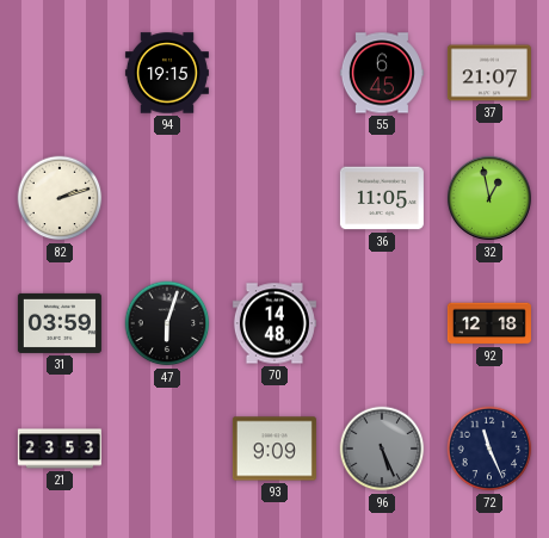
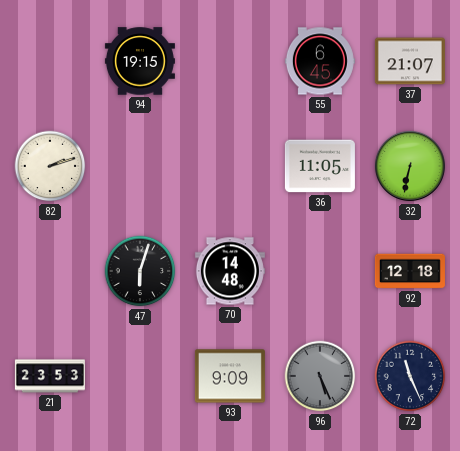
32: 12:58 -> 6:32 (410, 166)
31: 03:59 -> none (60, 323)
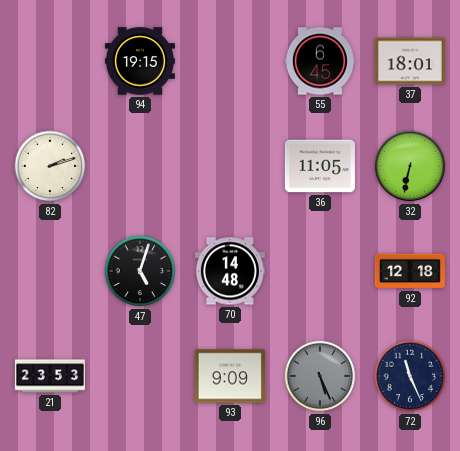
37: 21:07 -> 18:01 (410, 61)
47: 6:03 -> 5:03 (140, 271)
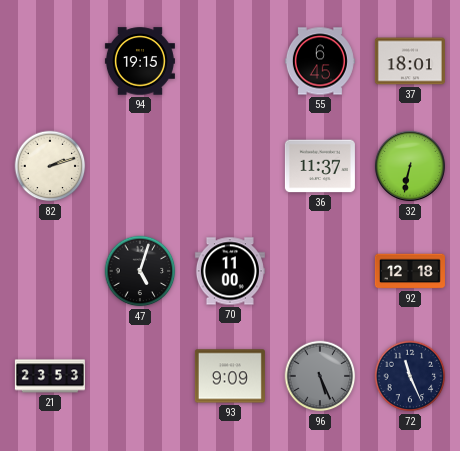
36: 11:05 -> 11:37 (320, 166)
70: 14:48 -> 11:00 (230, 271)
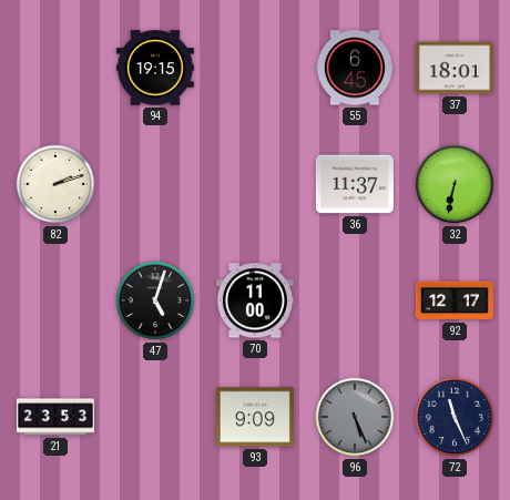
92: 12:18 -> 12:17 (455, 300)
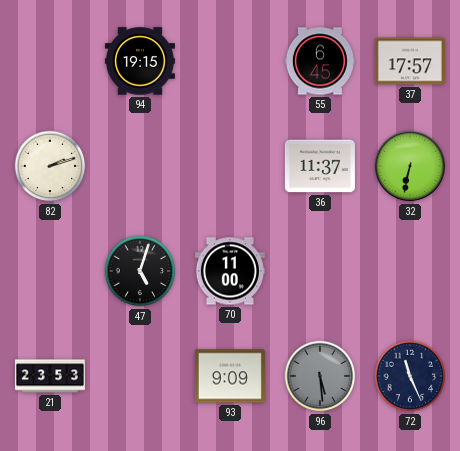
37: 18:01 -> 17:57 (410, 61)
92: 12:17 -> none (455, 300)
96: 5:26 -> 5:29 (320, 376)
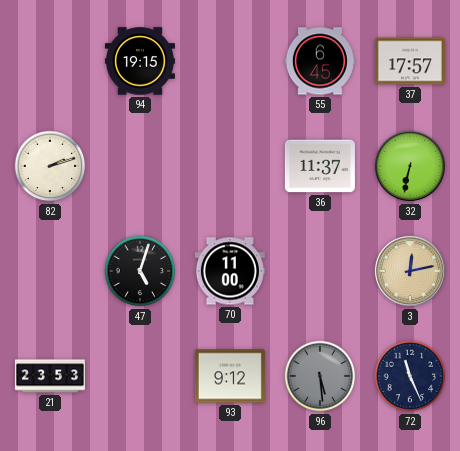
3: none -> 12:13 (410, 271)
93: 9:09 -> 9:12 (230, 376)
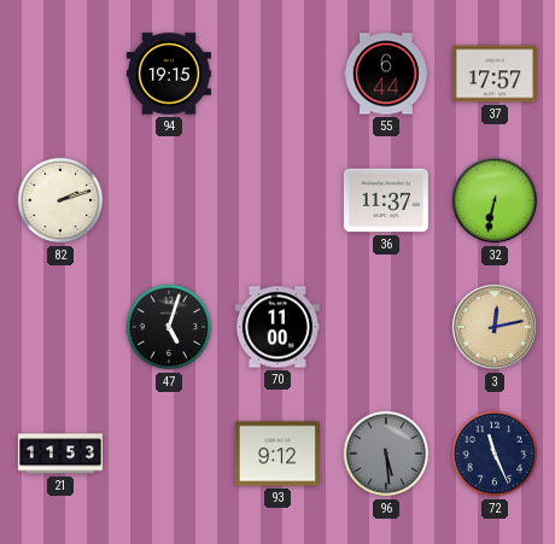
55: 6:45 -> 6:44 (386, 74)
21: 23:53 -> 11:53 (60, 454)
